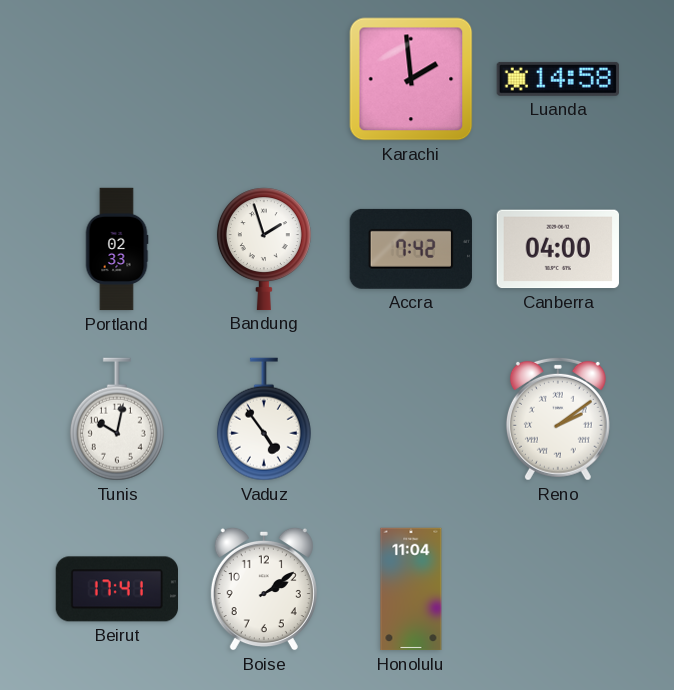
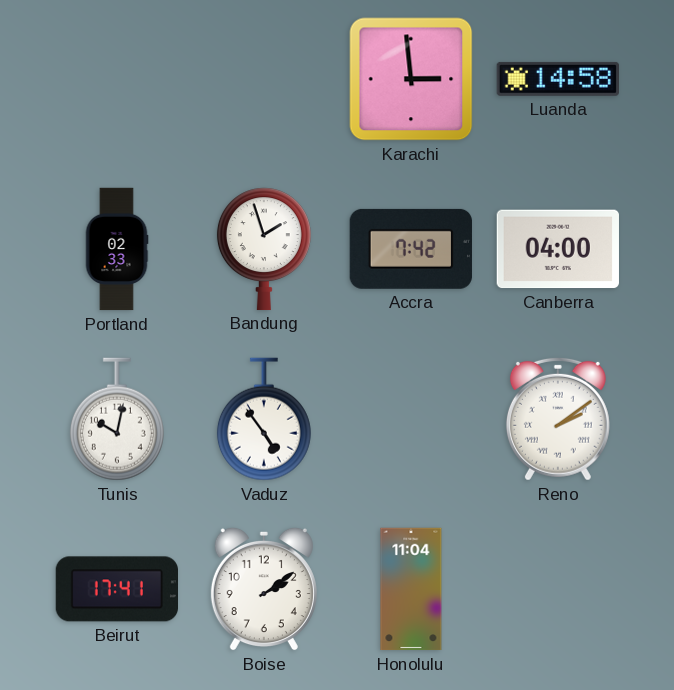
Karachi: 1:59 -> 2:59 (411, 79)
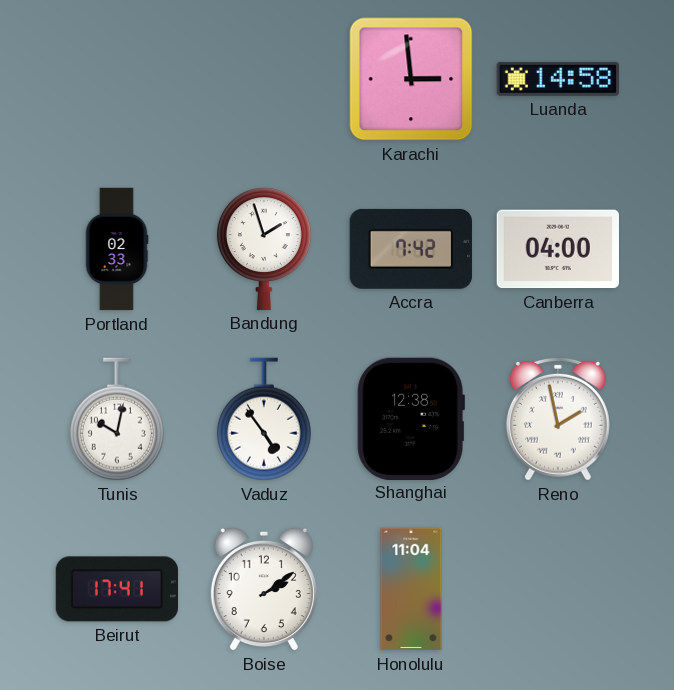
Shanghai: none -> 12:38 (411, 418)
Reno: 2:09 -> 1:58 (558, 419)
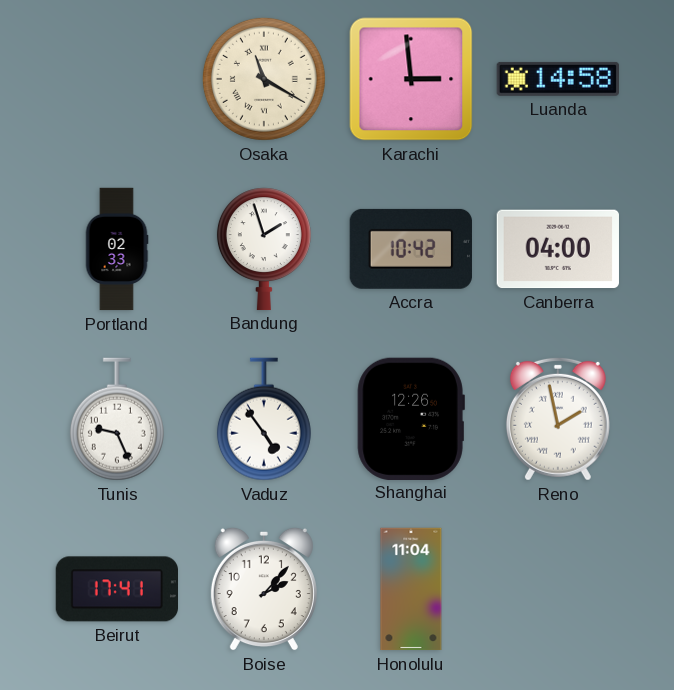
Osaka: none -> 11:20 (264, 79)
Accra: 7:42 -> 10:42 (411, 249)
Tunis: 10:02 -> 9:26 (117, 419)
Shanghai: 12:38 -> 12:26 (411, 418)
Boise: 2:09 -> 2:07 (264, 589)
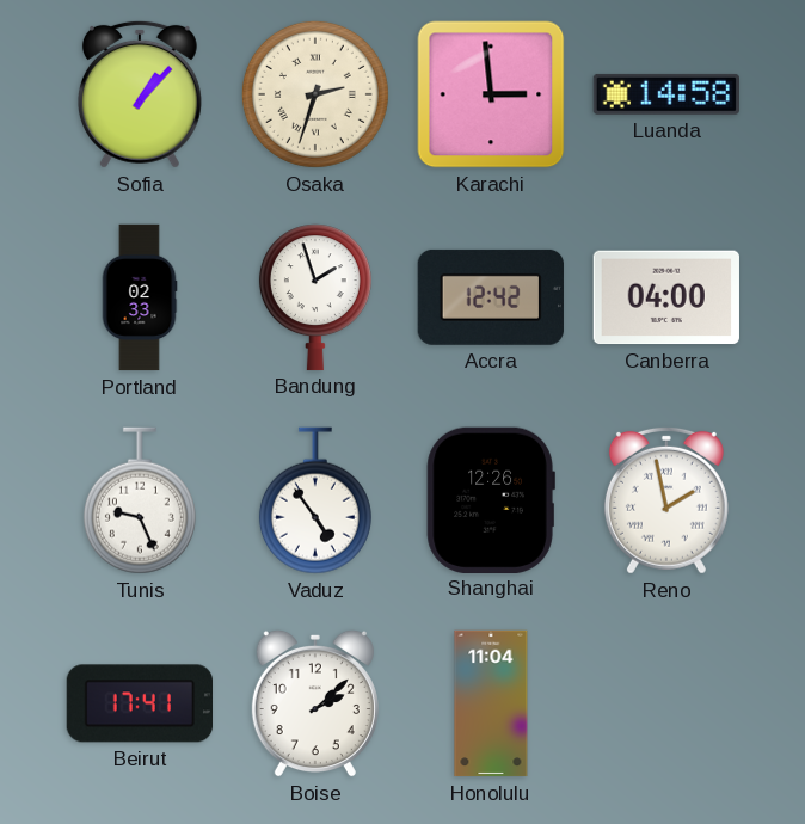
Sofia: none -> 1:07 (140, 94)
Osaka: 11:20 -> 2:33 (315, 94)
Accra: 10:42 -> 12:42 (491, 297)
Boise: 2:07 -> 2:08 (315, 703)
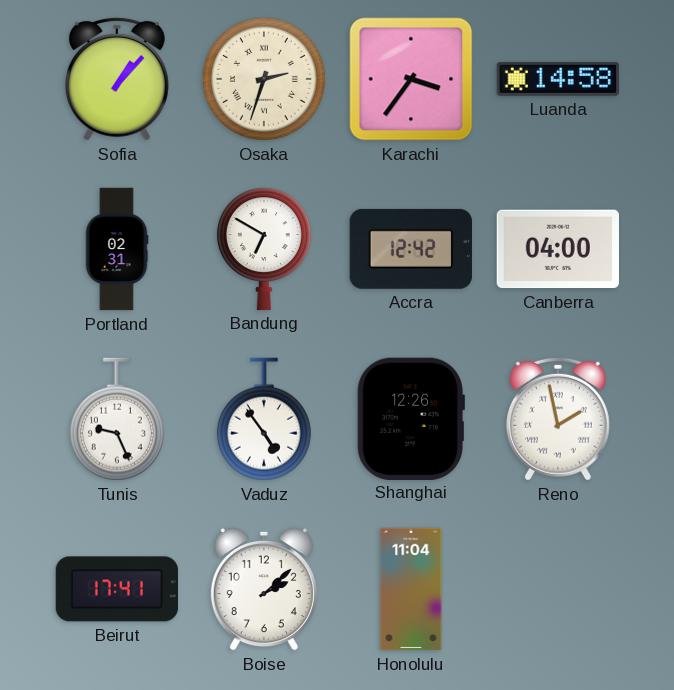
Karachi: 2:59 -> 3:36 (411, 79)
Portland: 02:33 -> 02:31 (117, 249)
Bandung: 1:57 -> 6:50 (264, 249)
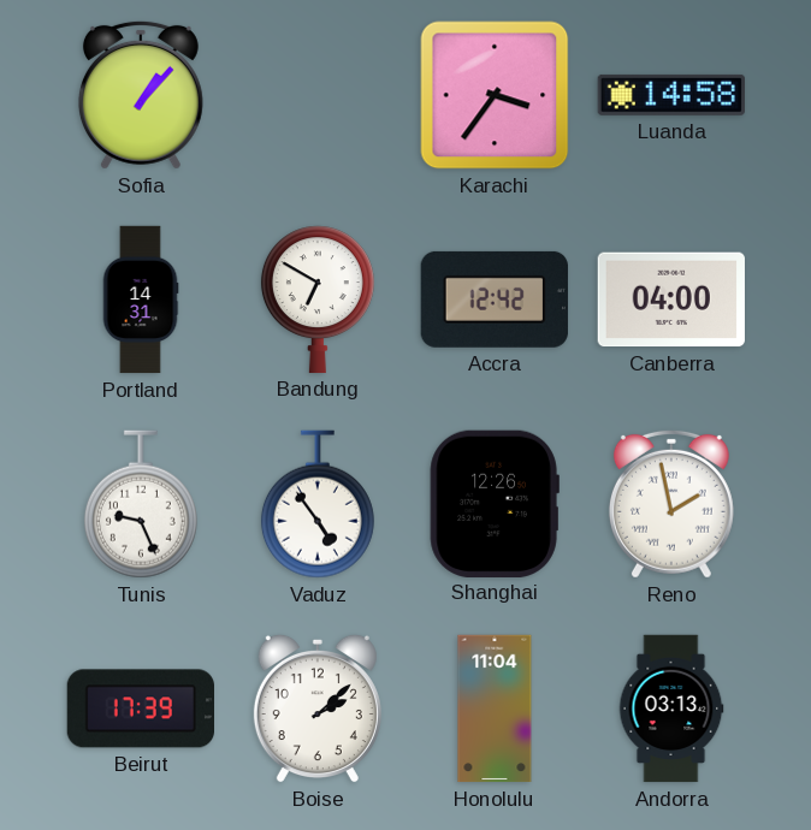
Osaka: 2:33 -> none (264, 79)
Portland: 02:31 -> 14:31 (141, 300)
Beirut: 17:41 -> 17:39 (140, 709)
Andorra: none -> 03:13 (671, 709)
